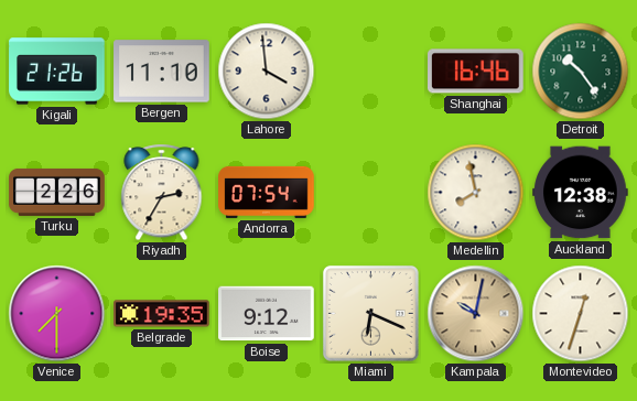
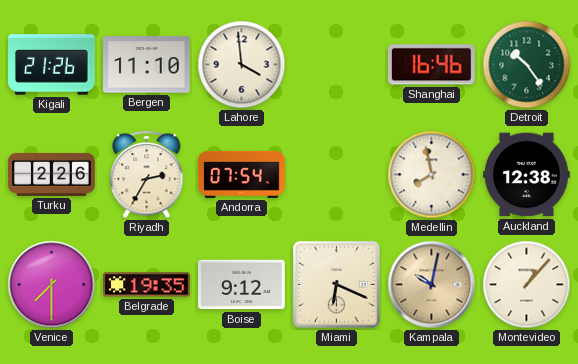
Montevideo: 12:33 -> 1:07 (527, 285)
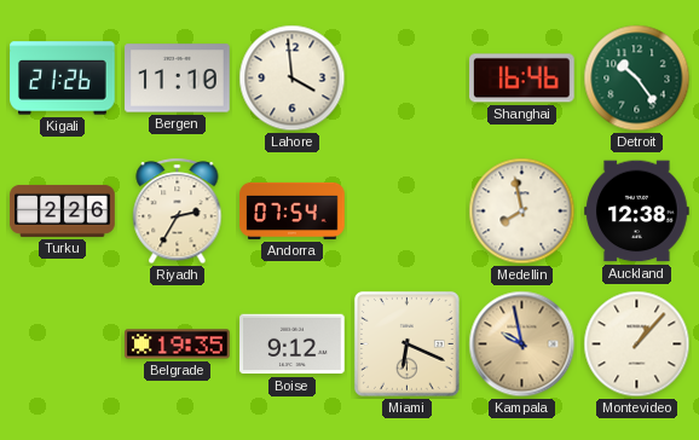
Venice: 7:30 -> none (52, 285)
Kampala: 10:02 -> 9:58 (522, 345)
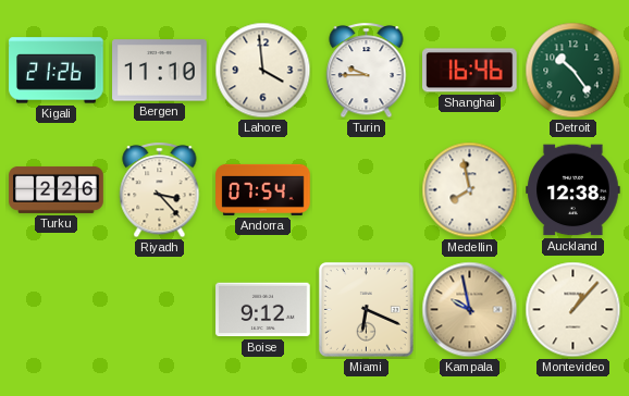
Turin: none -> 9:45 (367, 71)
Riyadh: 2:35 -> 3:23 (160, 190)
Belgrade: 19:35 -> none (178, 345)
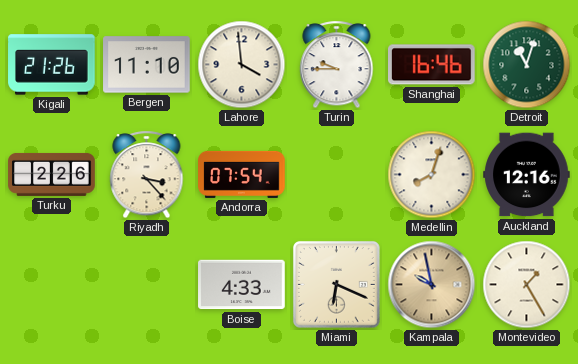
Detroit: 10:24 -> 11:03 (527, 65)
Medellin: 7:58 -> 8:03 (432, 175)
Auckland: 12:38 -> 12:16 (527, 175)
Boise: 9:12 -> 4:33 (242, 285)
Montevideo: 1:07 -> 1:25 (527, 285)
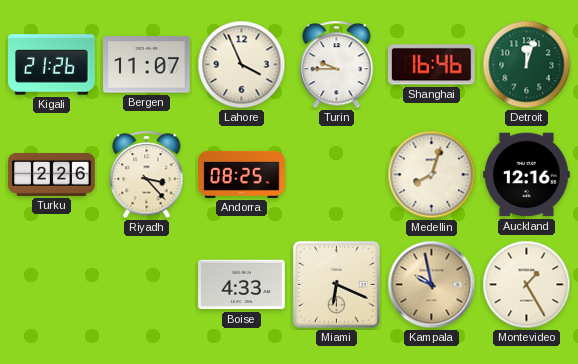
Bergen: 11:10 -> 11:07 (147, 65)
Lahore: 3:59 -> 3:56 (242, 65)
Detroit: 11:03 -> 12:03 (527, 65)
Andorra: 07:54 -> 08:25 (242, 174)
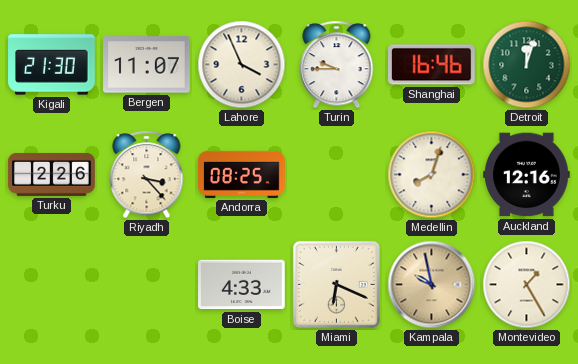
Kigali: 21:26 -> 21:30 (52, 65)
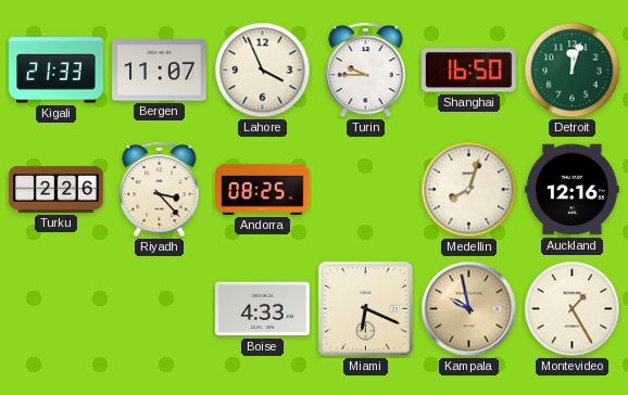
Kigali: 21:30 -> 21:33 (56, 71)
Shanghai: 16:46 -> 16:50 (469, 71)
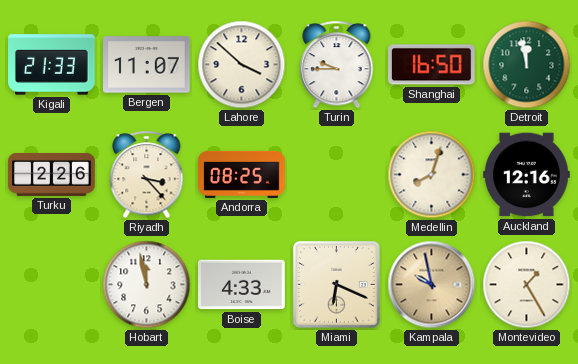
Lahore: 3:56 -> 3:52 (242, 65)
Detroit: 12:03 -> 11:58 (527, 65)
Hobart: none -> 11:58 (147, 285)
